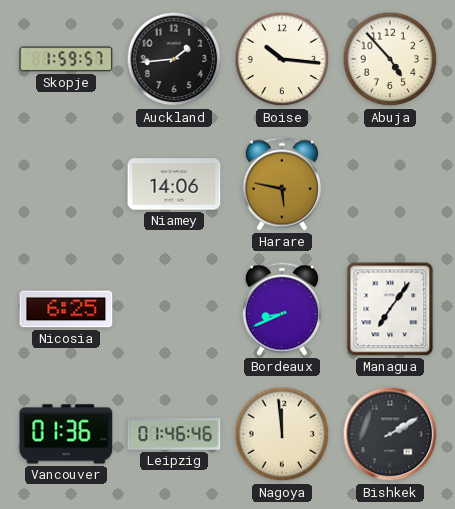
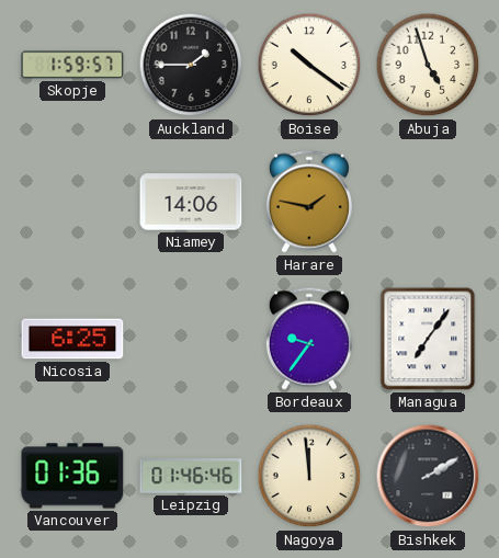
Auckland: 1:44 -> 1:45 (191, 65)
Boise: 10:16 -> 10:21 (309, 65)
Abuja: 4:53 -> 4:57 (428, 65)
Harare: 5:47 -> 1:47 (309, 202)
Bordeaux: 8:41 -> 9:36 (309, 339)
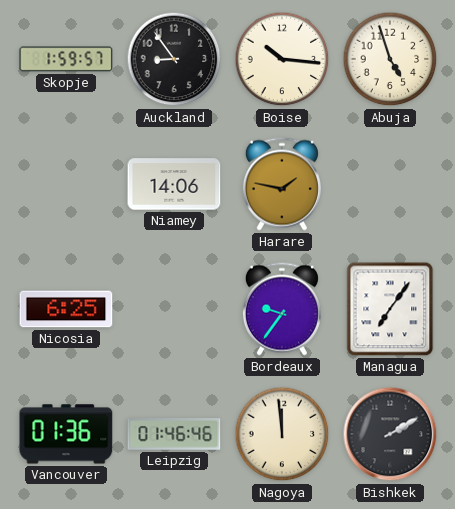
Auckland: 1:45 -> 8:54 (174, 59)
Boise: 10:21 -> 10:16 (282, 59)
